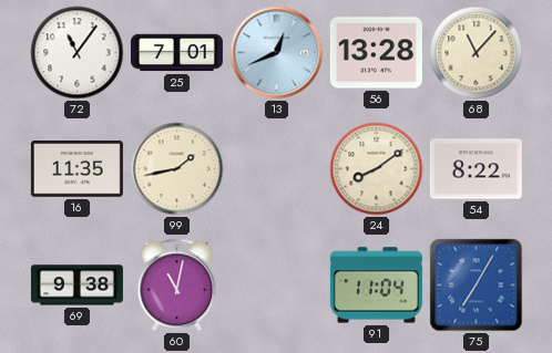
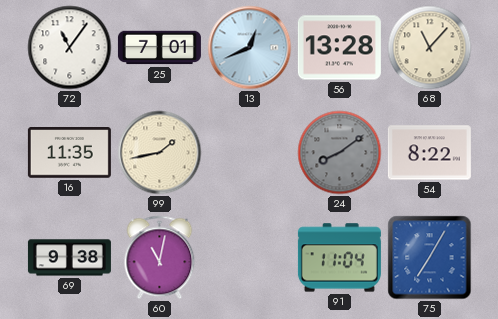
24 dial: cream -> grey (340, 153)
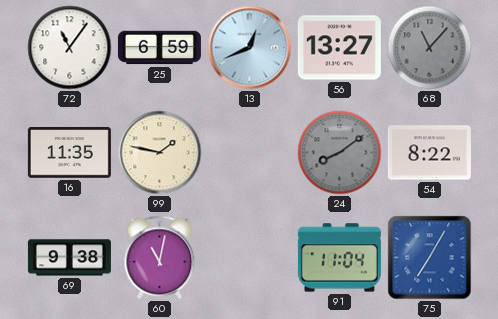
25: 7:01 -> 6:59 (159, 48)
56: 13:28 -> 13:27 (339, 48)
68 dial: cream -> grey (430, 48)
99: 1:43 -> 1:47 (160, 153)
